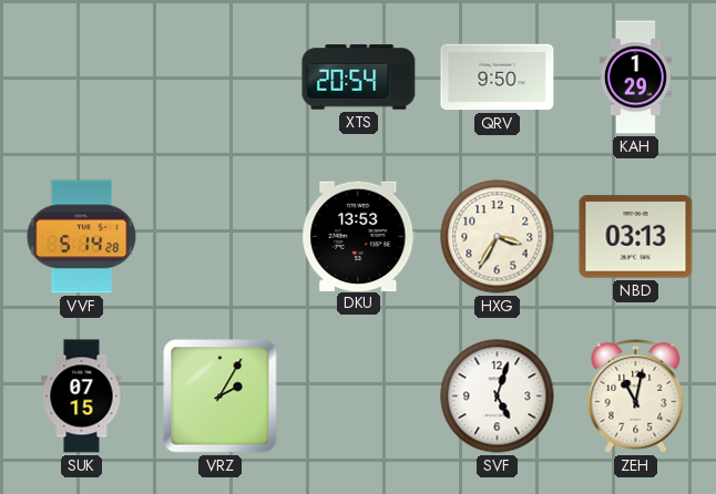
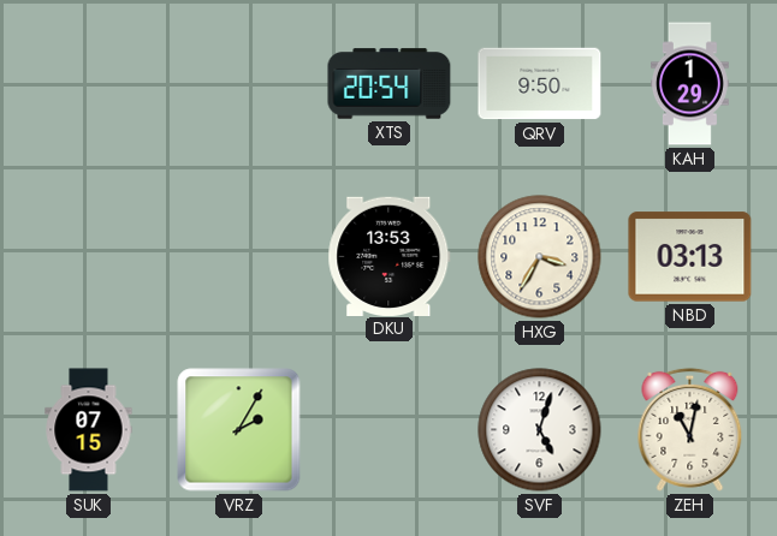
VVF: 5:14 -> none (82, 237)
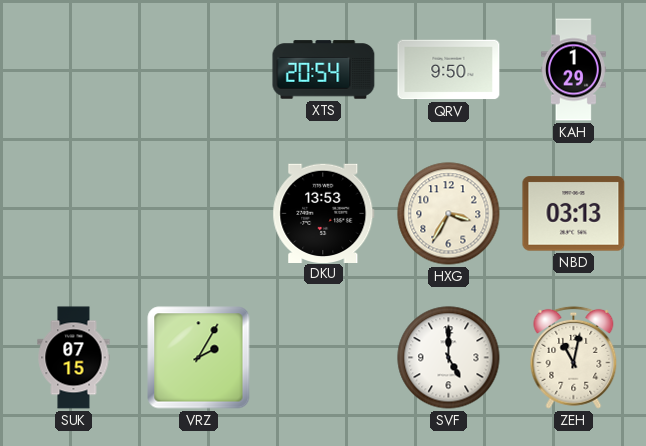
SVF: 5:03 -> 5:00 (449, 358)
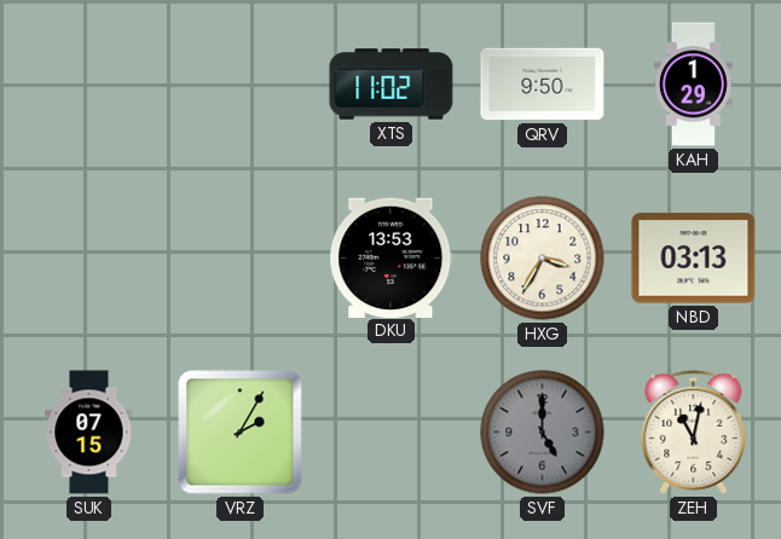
XTS: 20:54 -> 11:02 (392, 85)
SVF dial: white -> grey (543, 433)
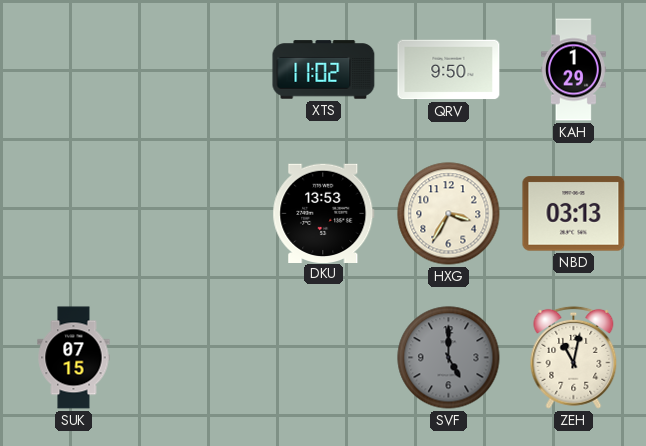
VRZ: 2:05 -> none (241, 433)
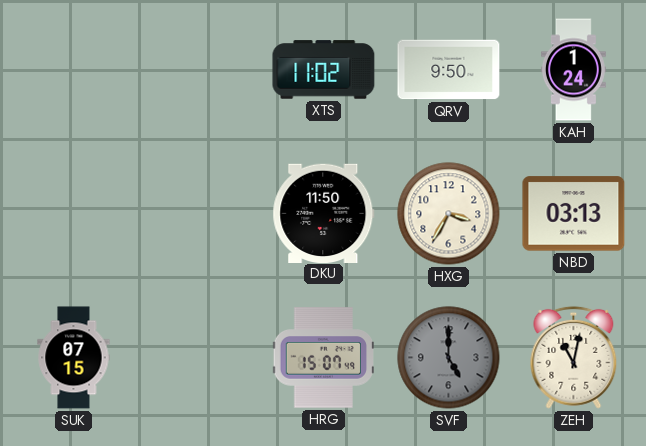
KAH: 1:29 -> 1:24 (573, 70)
DKU: 13:53 -> 11:50 (324, 213)
HRG: none -> 15:07 (324, 358)
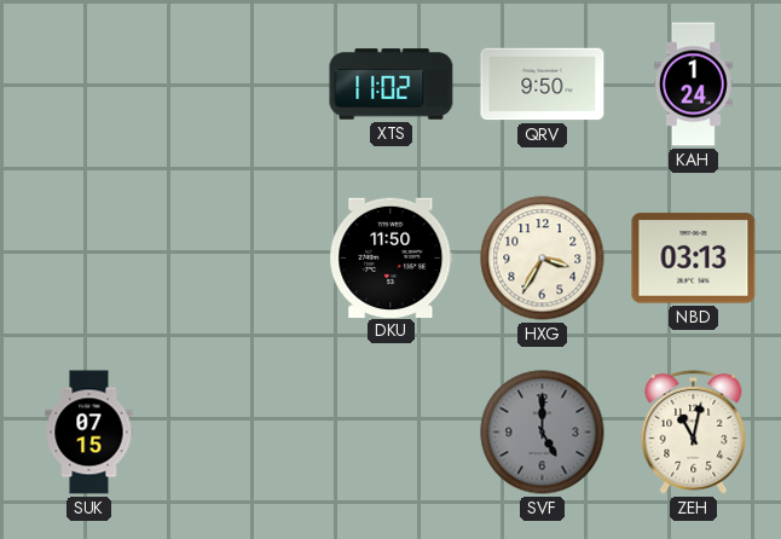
HRG: 15:07 -> none (324, 358)
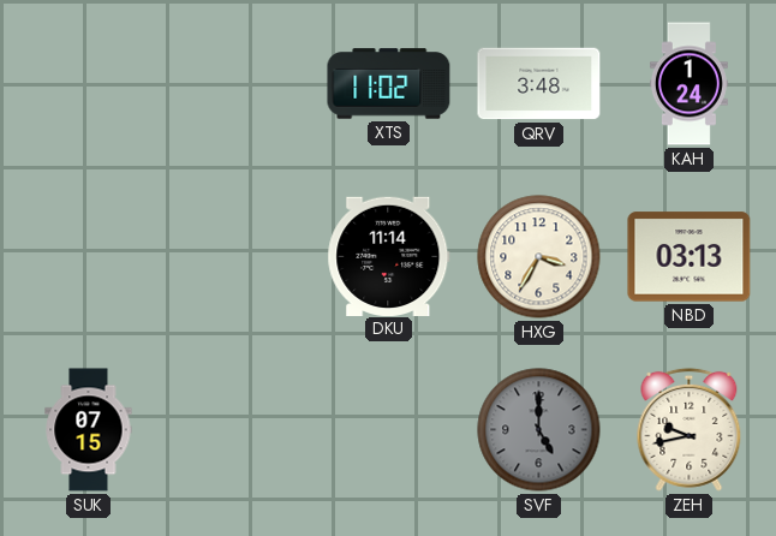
QRV: 9:50 -> 3:48 (539, 84)
DKU: 11:50 -> 11:14 (389, 256)
ZEH: 11:02 -> 9:43 (690, 429)
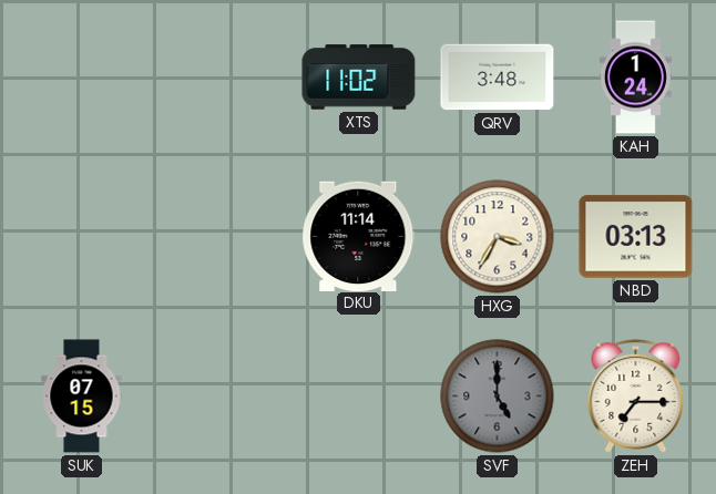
ZEH: 9:43 -> 7:15 (636, 395)
